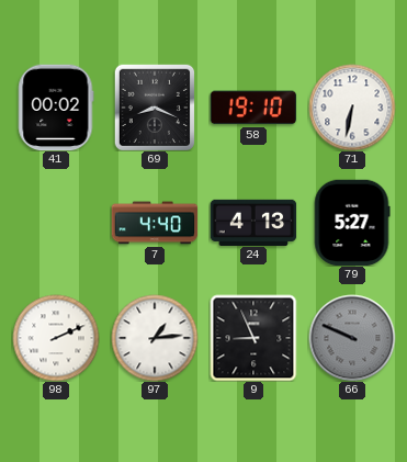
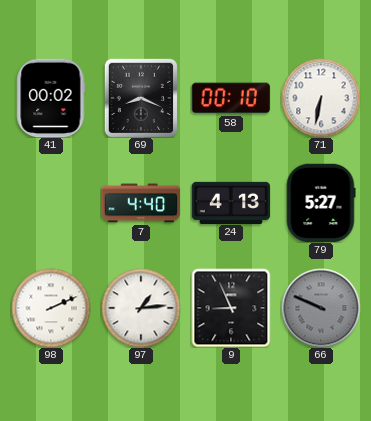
58: 19:10 -> 00:10 (231, 98)
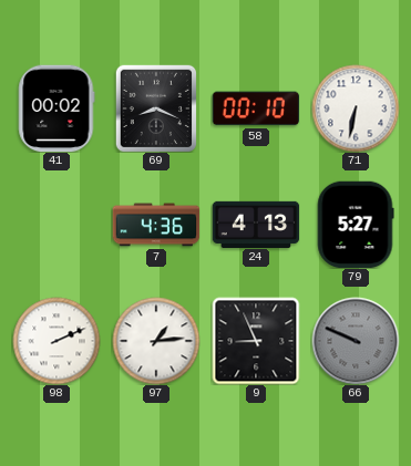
7: 4:40 -> 4:36 (156, 225)
